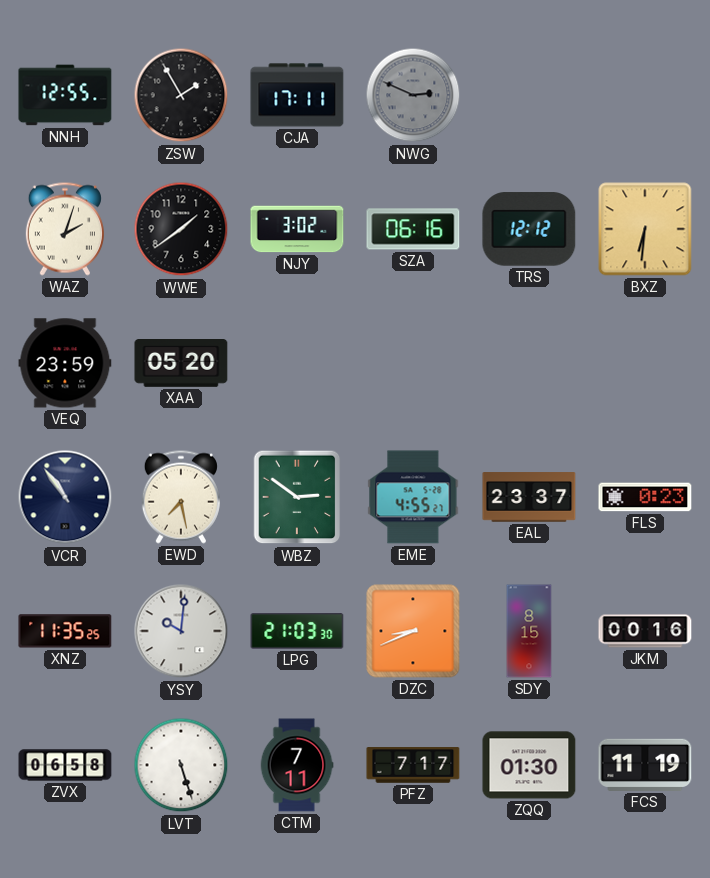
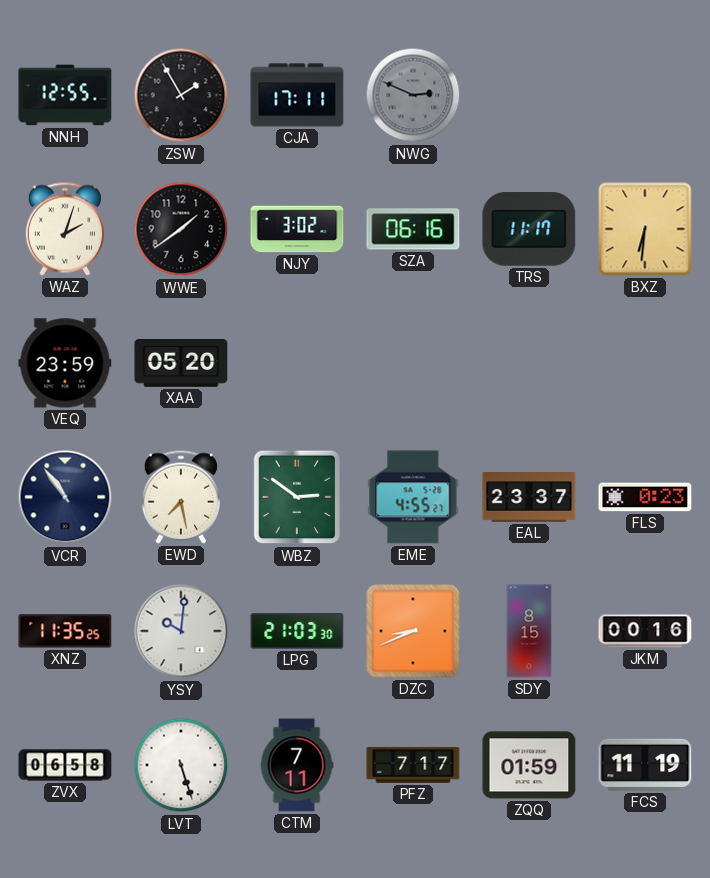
TRS: 12:12 -> 11:17 (529, 229)
ZQQ: 01:30 -> 01:59 (529, 765)
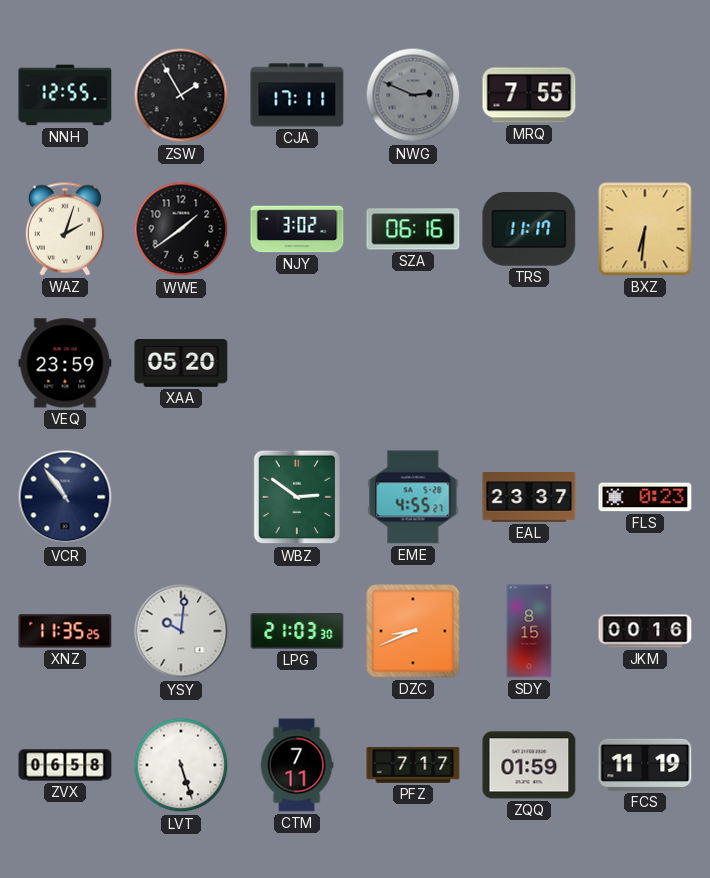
MRQ: none -> 7:55 (529, 95)
EWD: 7:28 -> none (181, 497)
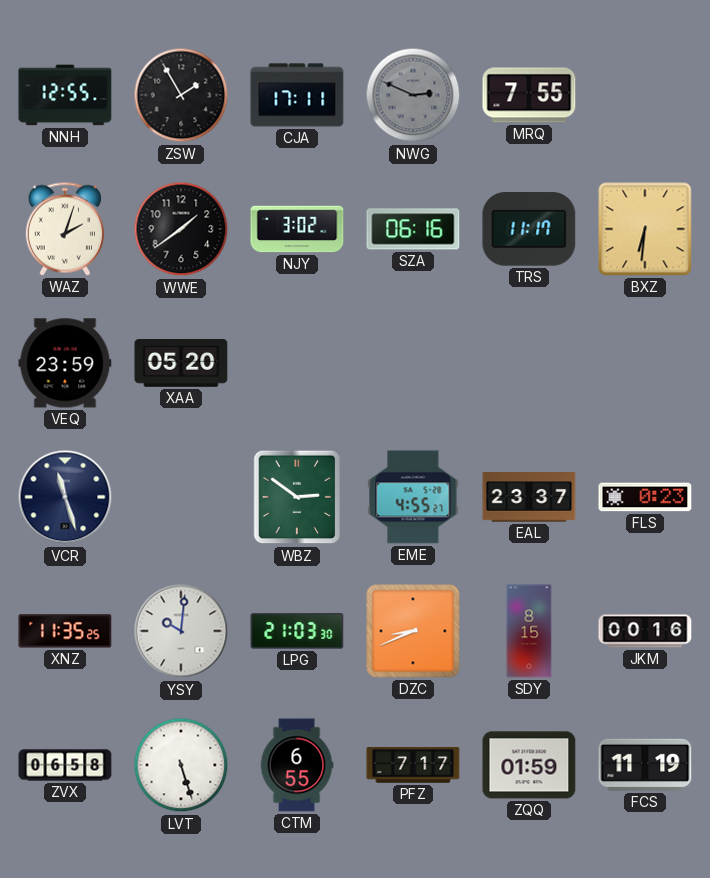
VCR: 10:54 -> 11:27 (65, 497)
CTM: 7:11 -> 6:55 (297, 765)
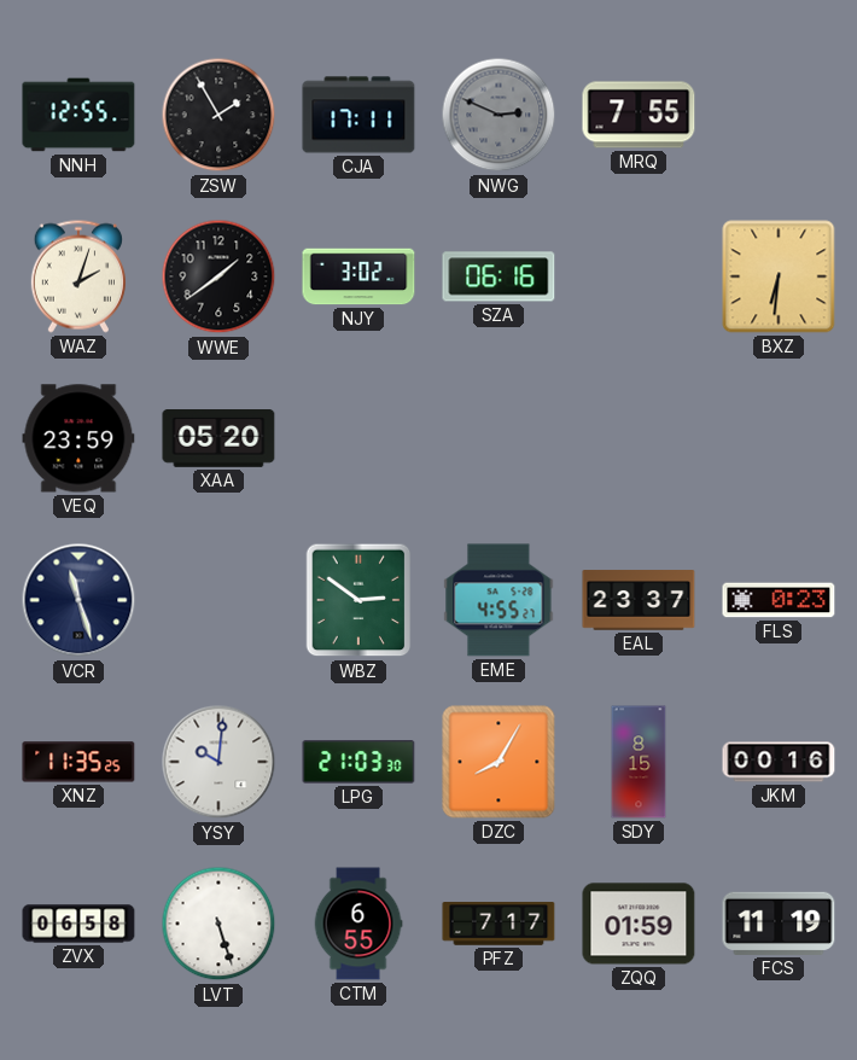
TRS: 11:17 -> none (529, 229)
DZC: 8:41 -> 8:05 (499, 762)
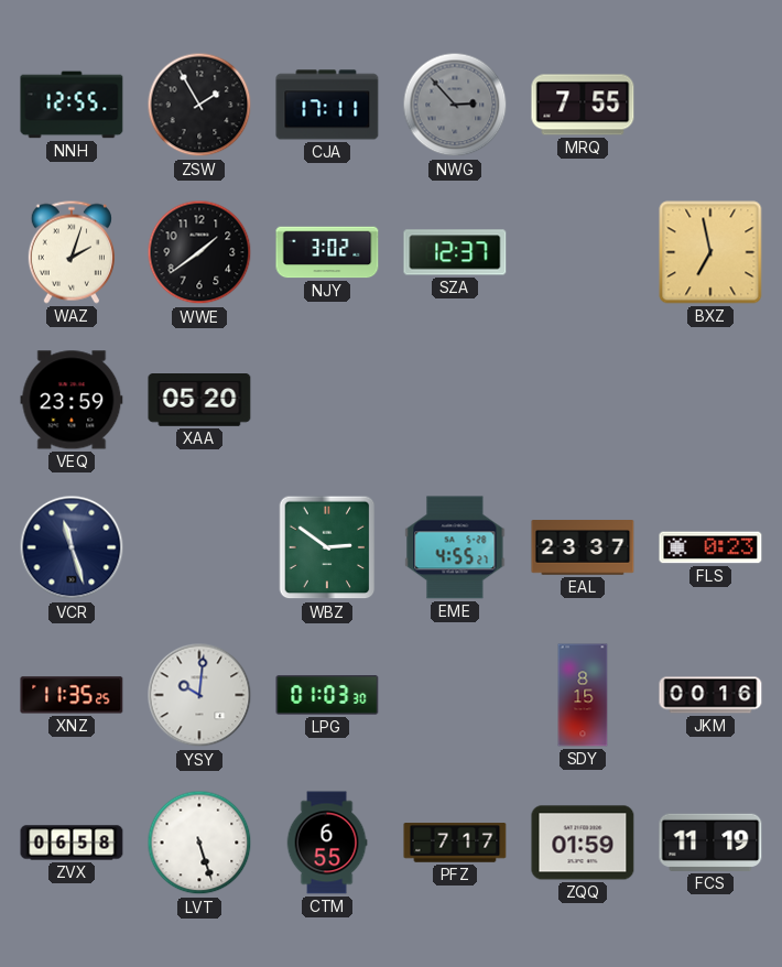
NWG: 2:49 -> 2:53 (455, 105)
SZA: 06:16 -> 12:37 (455, 252)
BXZ: 6:31 -> 6:58 (710, 252)
LPG: 21:03 -> 01:03 (327, 695)
DZC: 8:05 -> none (499, 762)
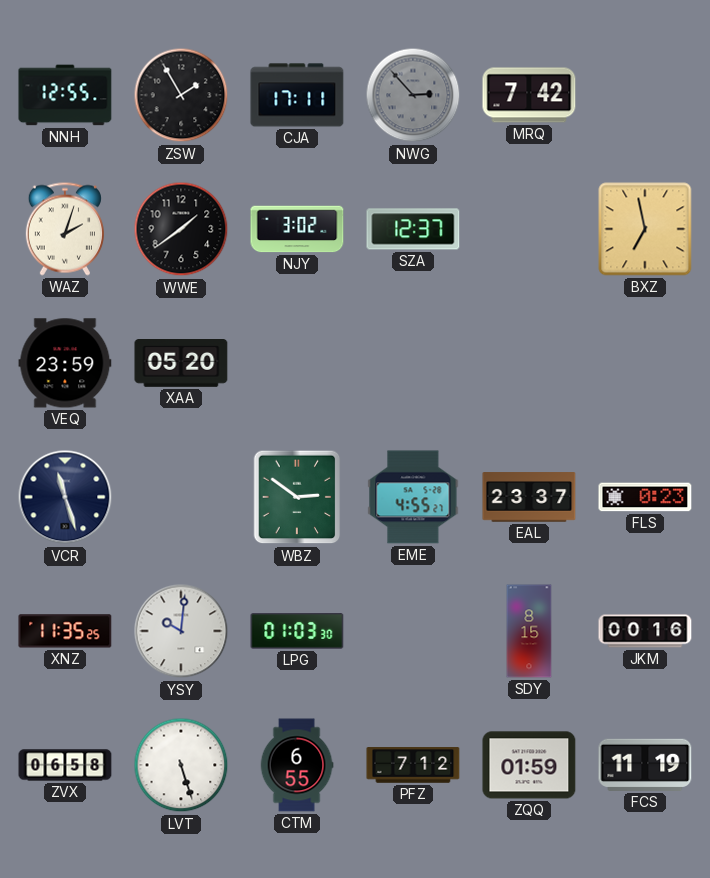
MRQ: 7:55 -> 7:42 (529, 95)
PFZ: 7:17 -> 7:12 (413, 765)
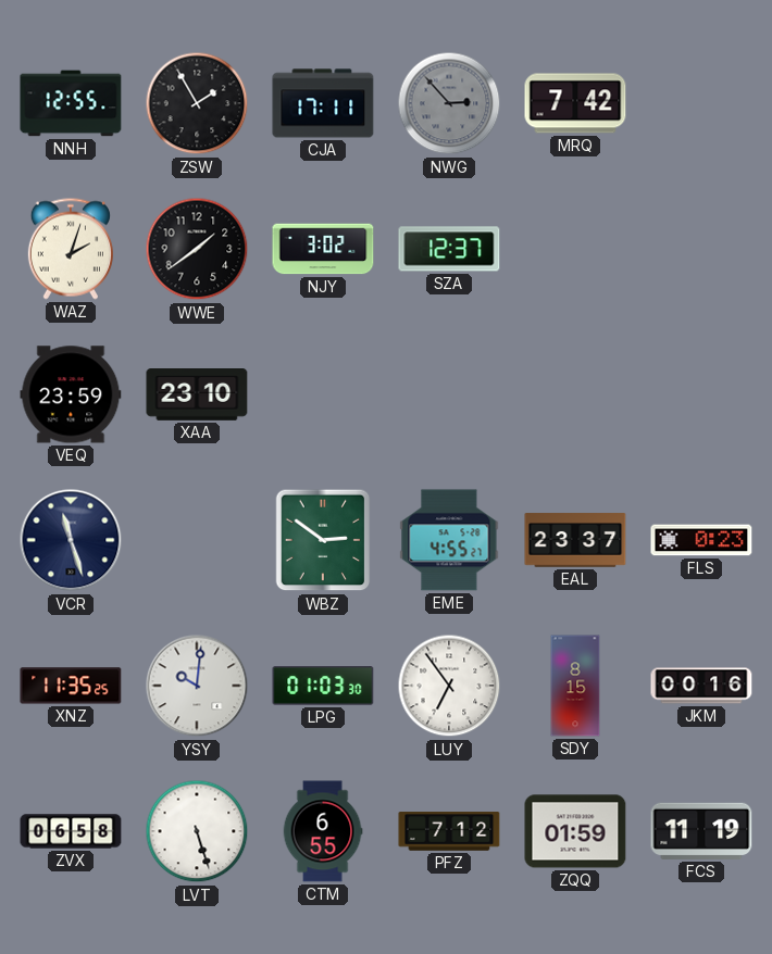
BXZ: 6:58 -> none (645, 229)
XAA: 05:20 -> 23:10 (197, 396)
LUY: none -> 6:54 (449, 686)
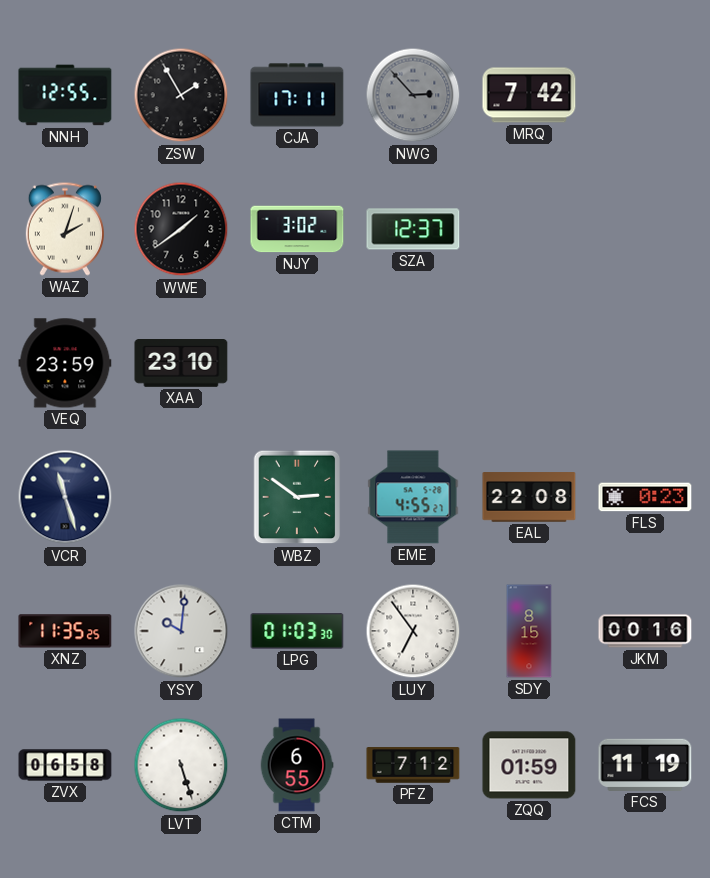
EAL: 23:37 -> 22:08 (529, 497)
